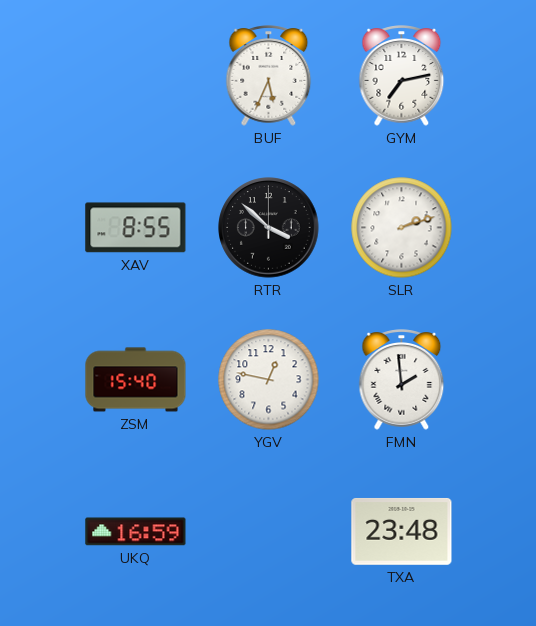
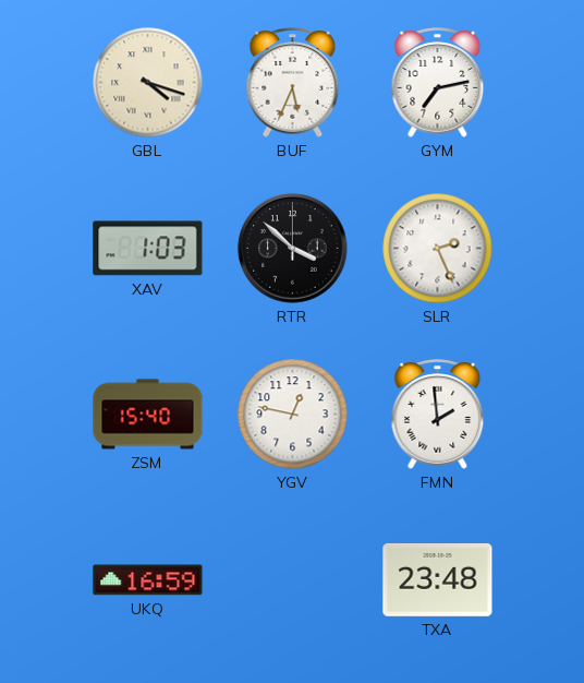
GBL: none -> 4:18 (148, 83)
XAV: 8:55 -> 1:03 (148, 249)
SLR: 2:12 -> 2:26 (438, 249)
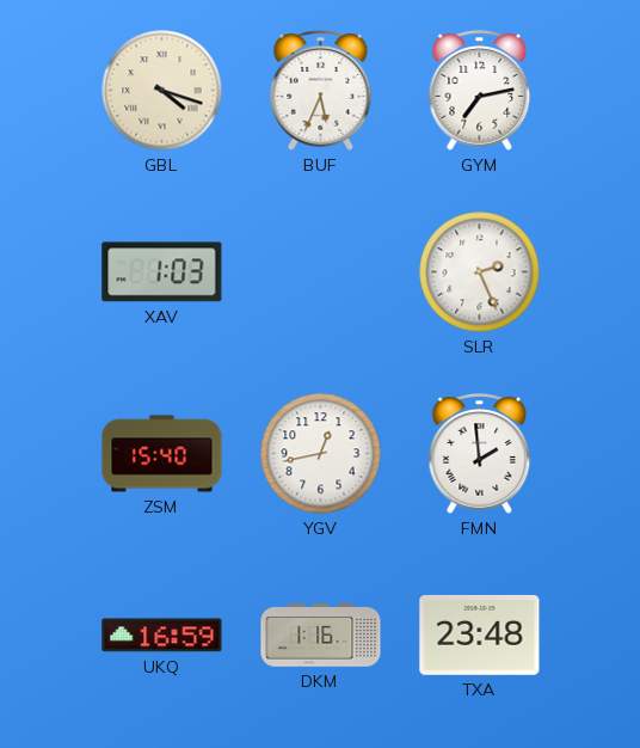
RTR: 3:52 -> none (293, 249)
YGV: 12:47 -> 12:43 (321, 454)
DKM: none -> 1:16 (321, 636)
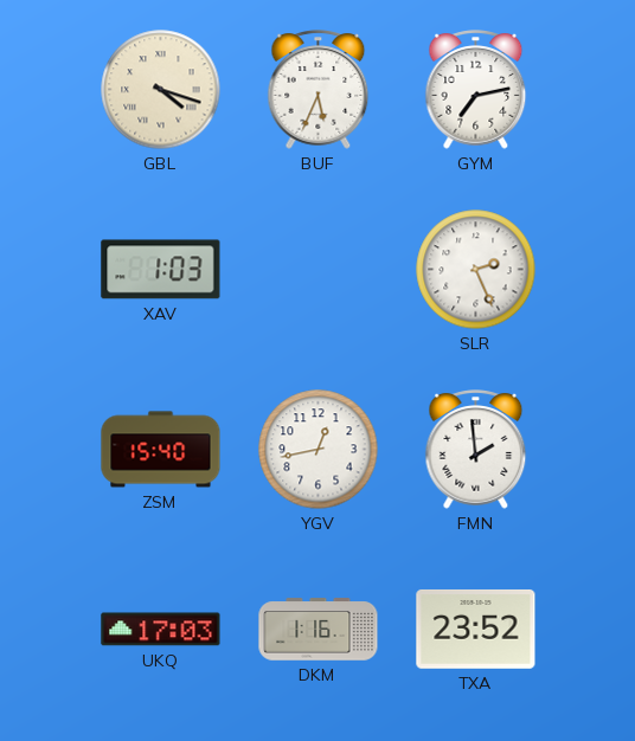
UKQ: 16:59 -> 17:03 (161, 630)
TXA: 23:48 -> 23:52 (476, 630)
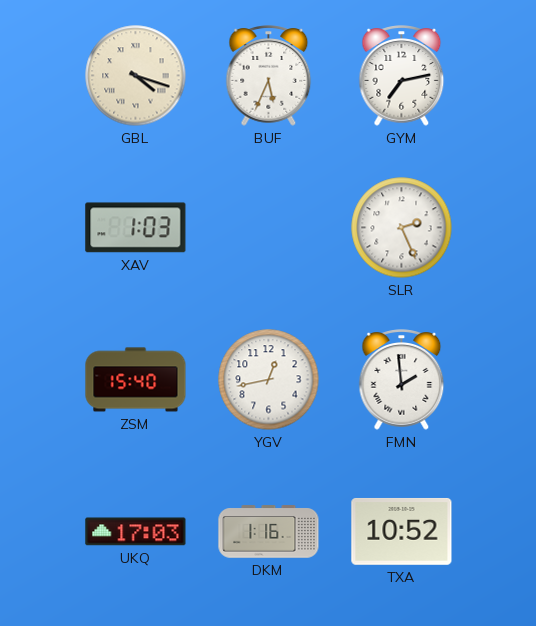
TXA: 23:52 -> 10:52 (402, 532)
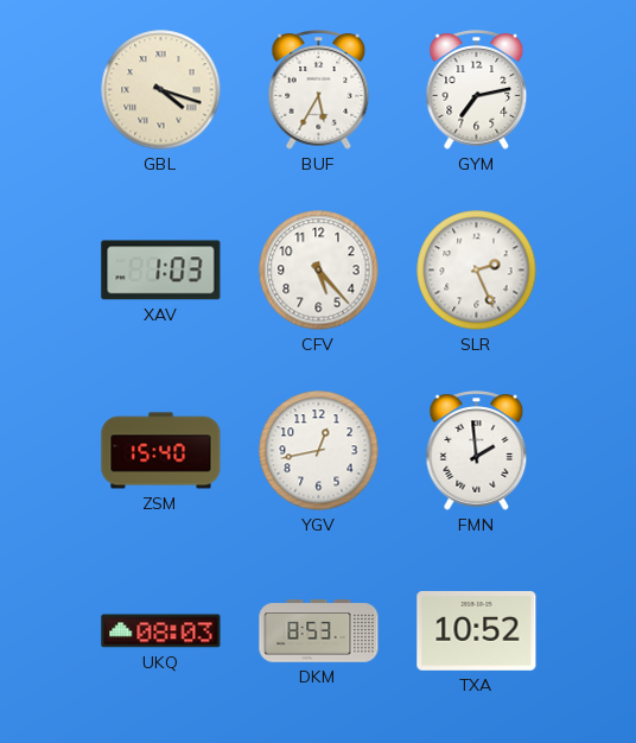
BUF: 5:34 -> 5:35 (319, 90)
CFV: none -> 5:23 (319, 271)
UKQ: 17:03 -> 08:03 (161, 631)
DKM: 1:16 -> 8:53 (319, 631)
